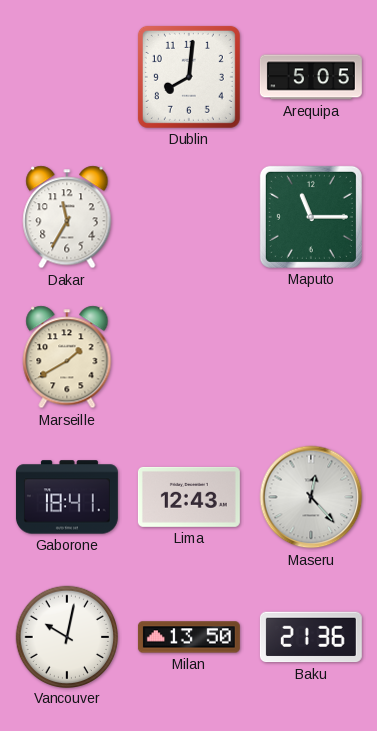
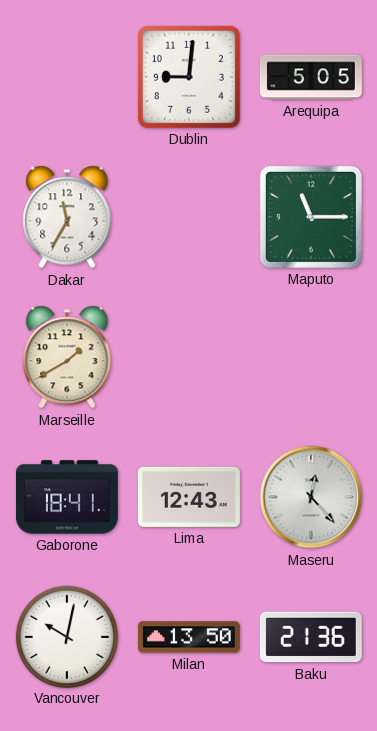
Dublin: 8:01 -> 9:01 (189, 77)
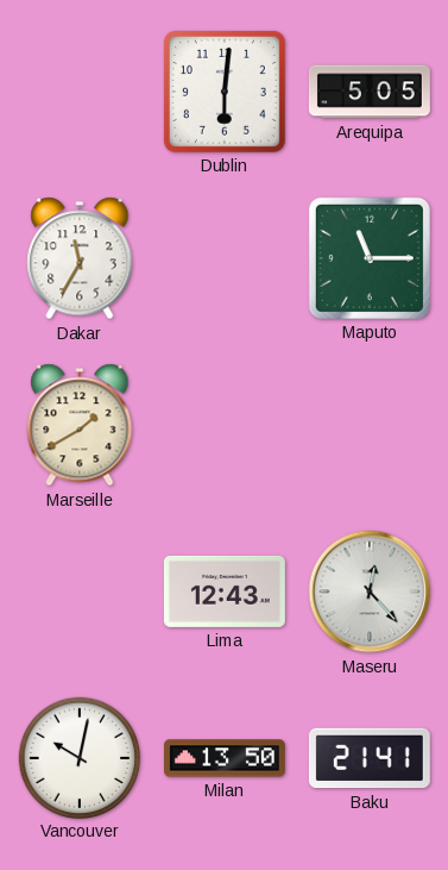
Dublin: 9:01 -> 6:01 (225, 92)
Gaborone: 18:41 -> none (67, 497)
Baku: 21:36 -> 21:41 (370, 758)
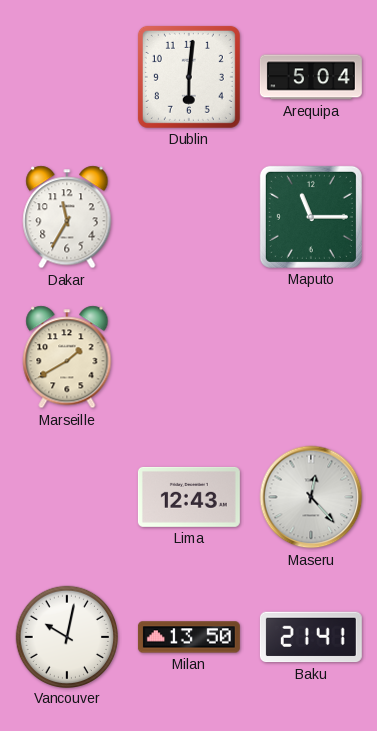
Arequipa: 5:05 -> 5:04 (311, 77)
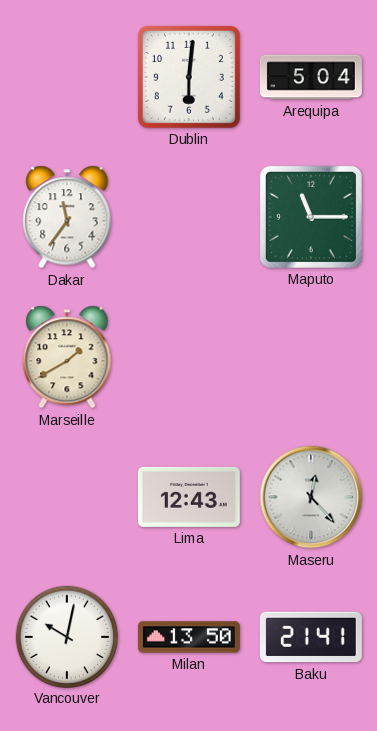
Dakar: 11:35 -> 11:36 (67, 217)
